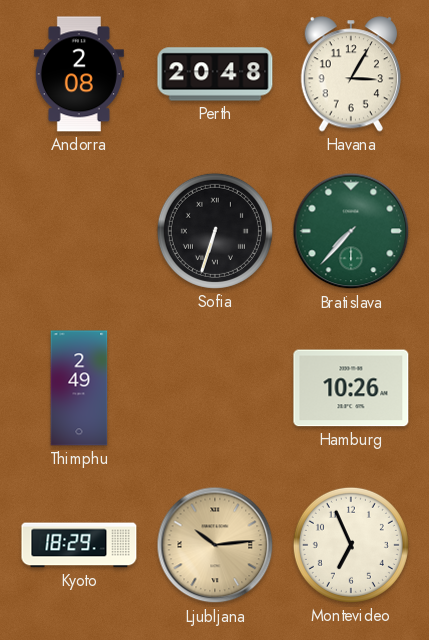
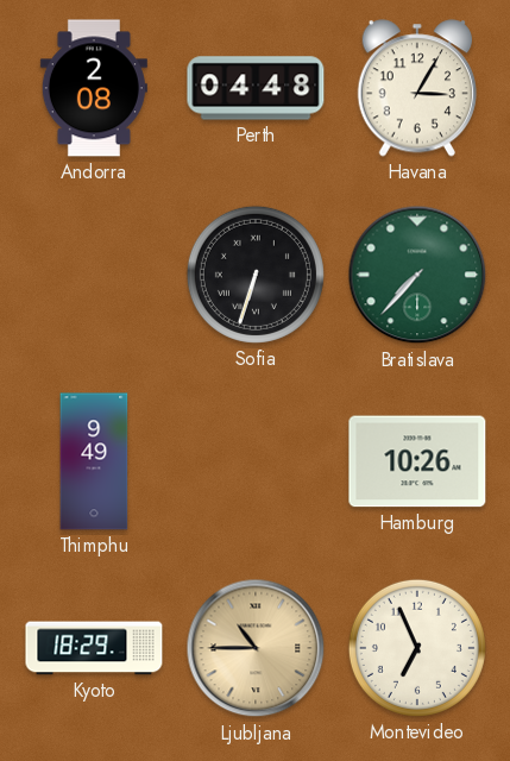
Perth: 20:48 -> 04:48 (256, 88)
Thimphu: 2:49 -> 9:49 (94, 461)
Ljubljana: 10:14 -> 10:45 (256, 648)
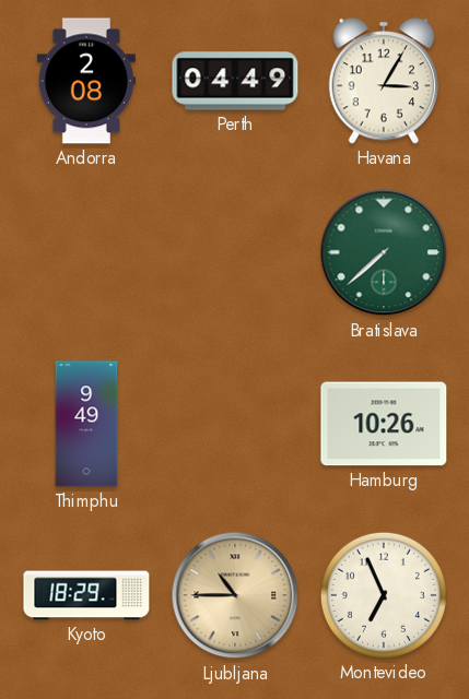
Perth: 04:48 -> 04:49 (235, 81)
Sofia: 6:33 -> none (256, 275)
Bratislava: 7:37 -> 7:38 (384, 252)
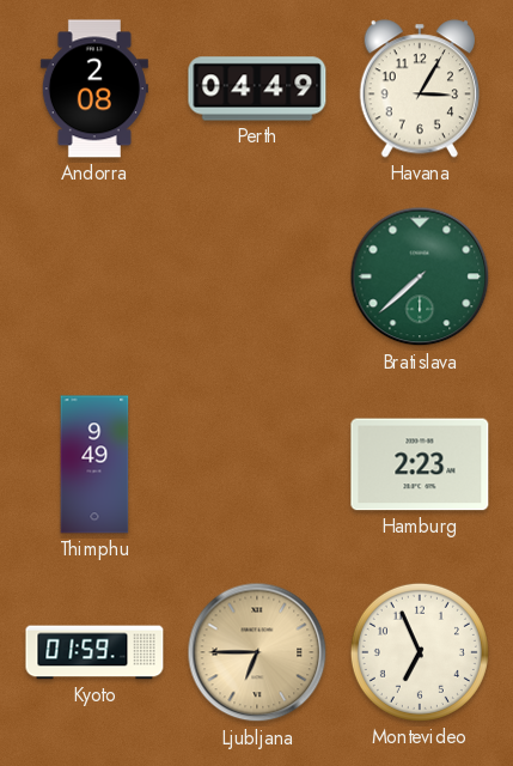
Hamburg: 10:26 -> 2:23 (420, 464)
Kyoto: 18:29 -> 01:59 (94, 652)
Ljubljana: 10:45 -> 6:45 (257, 652)
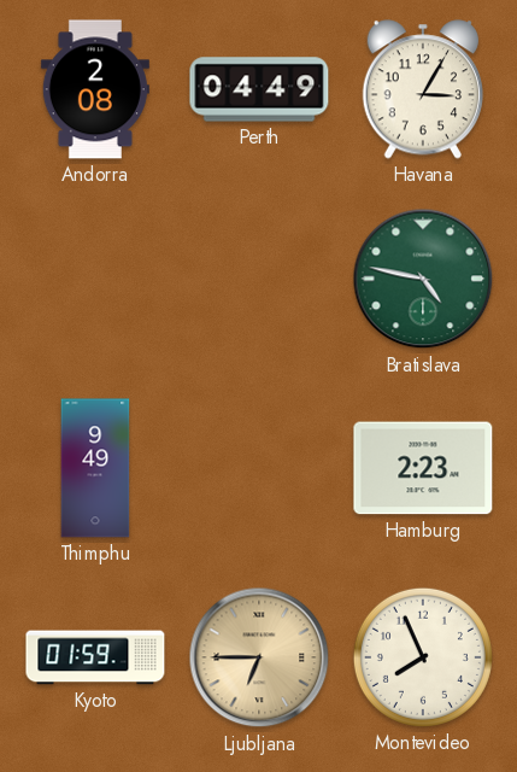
Bratislava: 7:38 -> 4:47 (423, 279)
Montevideo: 6:56 -> 7:56 (423, 657)
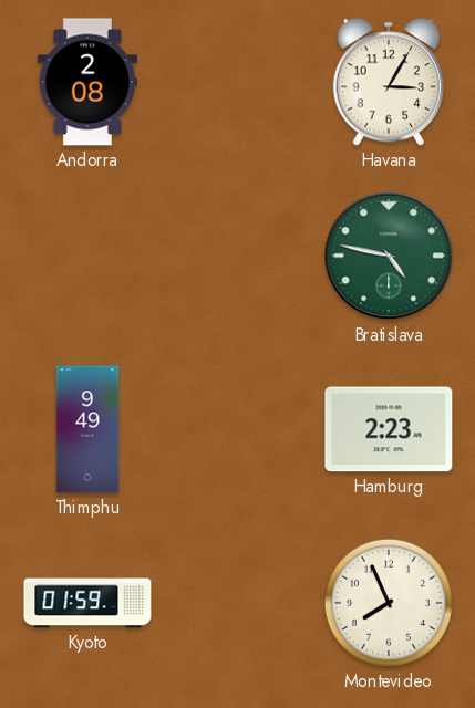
Perth: 04:49 -> none (259, 89)
Ljubljana: 6:45 -> none (259, 657)
